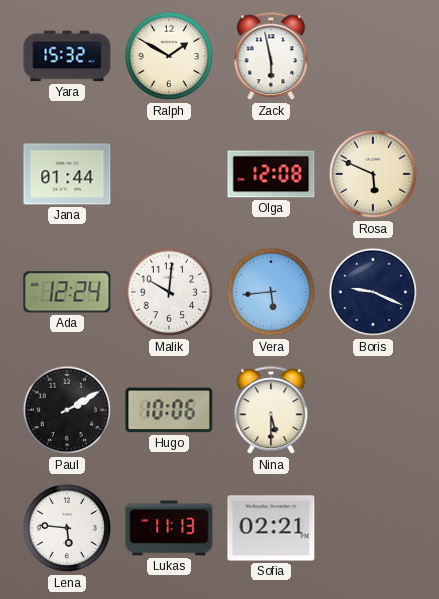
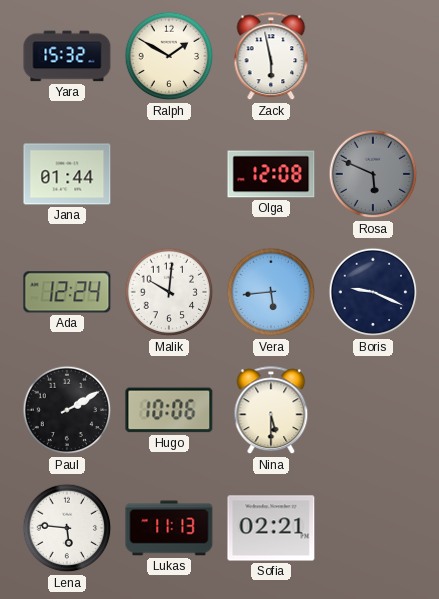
Rosa dial: cream -> grey (373, 174)
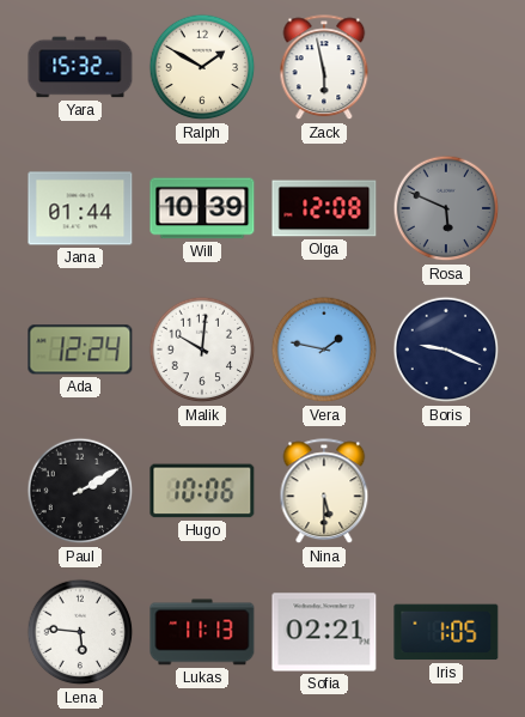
Will: none -> 10:39 (202, 208)
Vera: 5:44 -> 1:47 (324, 350)
Iris: none -> 1:05 (446, 632)
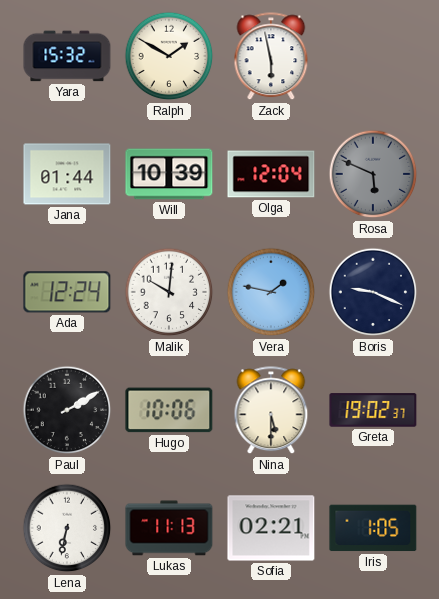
Olga: 12:08 -> 12:04 (271, 174)
Greta: none -> 19:02 (373, 410)
Lena: 5:46 -> 6:32 (67, 528)
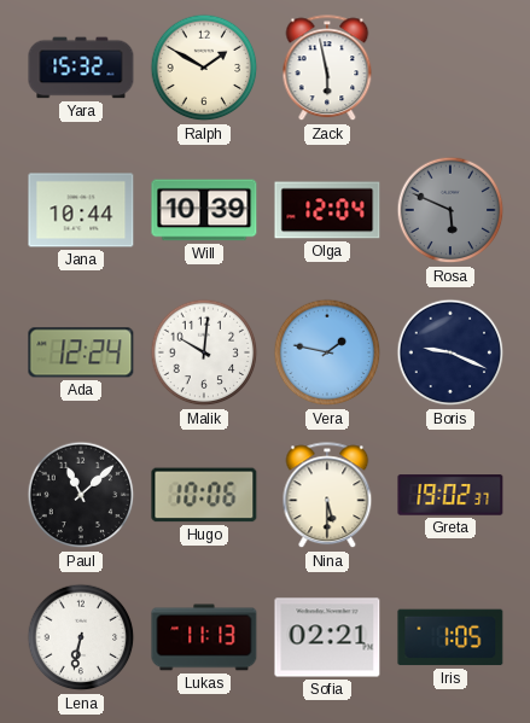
Jana: 01:44 -> 10:44 (81, 210)
Paul: 2:10 -> 11:08 (81, 495)
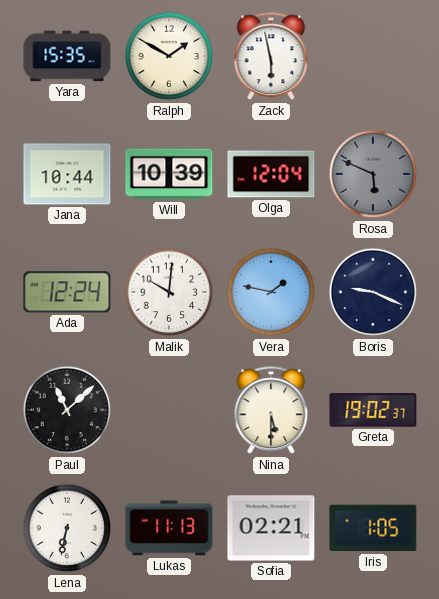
Yara: 15:32 -> 15:35 (67, 56)
Hugo: 10:06 -> none (204, 495)
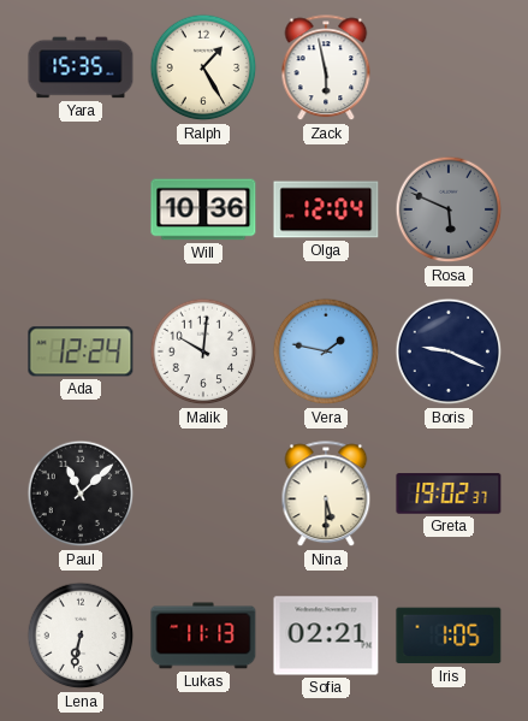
Ralph: 1:50 -> 1:25 (203, 67)
Jana: 10:44 -> none (67, 174)
Will: 10:39 -> 10:36 (203, 209)
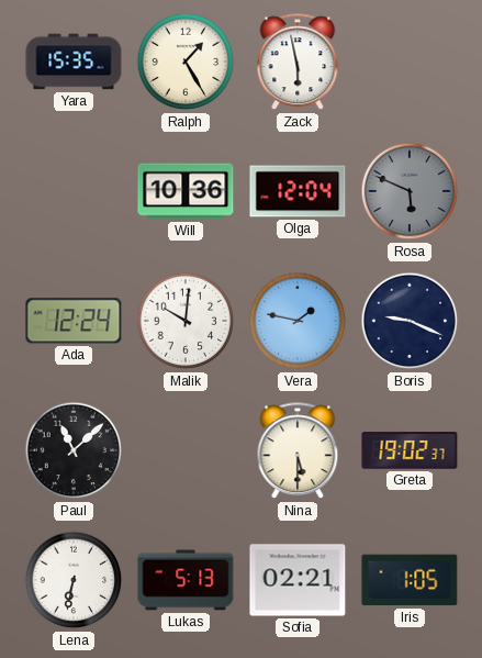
Lukas: 11:13 -> 5:13 (186, 580)
